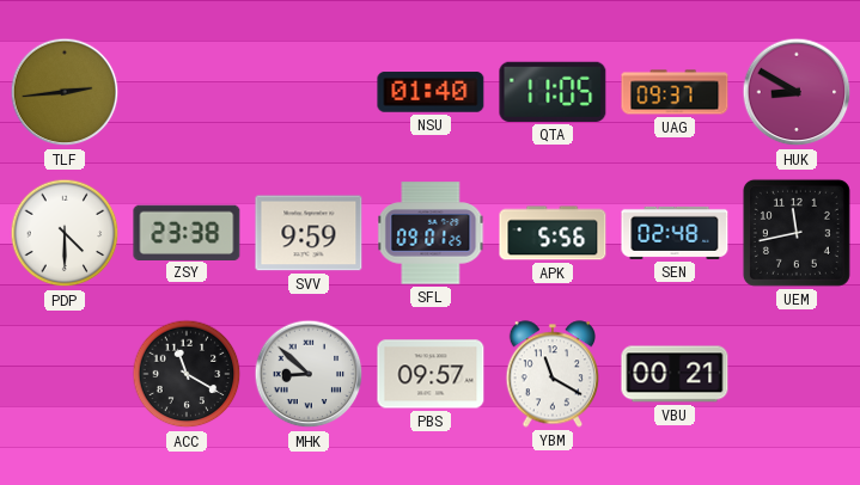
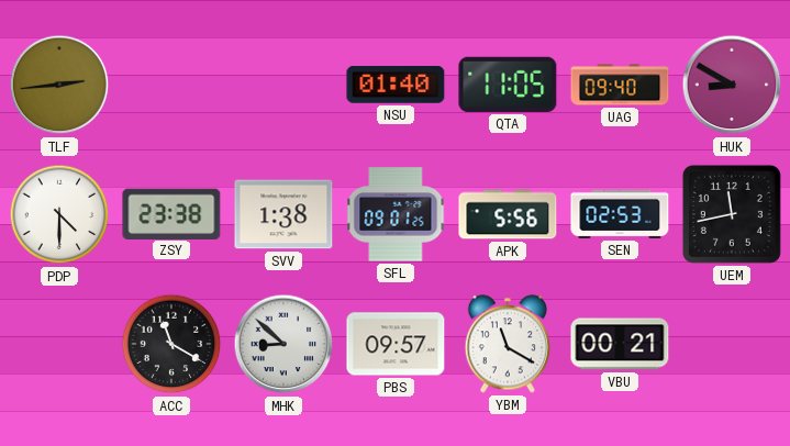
UAG: 09:37 -> 09:40 (620, 85)
SVV: 9:59 -> 1:38 (283, 214)
SEN: 02:48 -> 02:53 (620, 214)
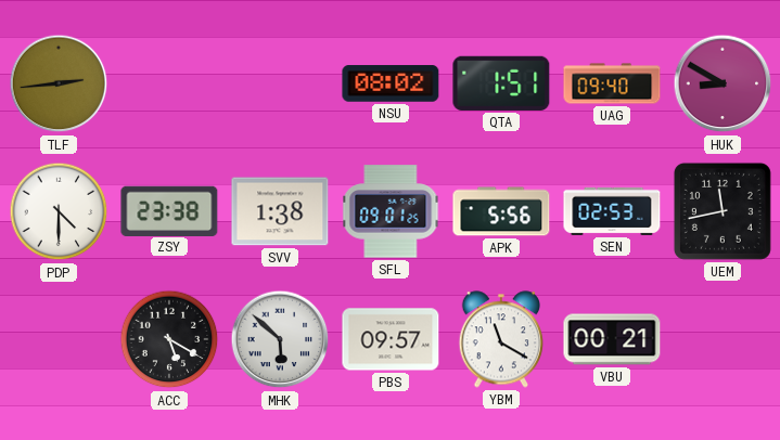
NSU: 01:40 -> 08:02 (391, 83)
QTA: 11:05 -> 1:51 (501, 83)
ACC: 11:20 -> 5:20 (169, 339)
MHK: 8:52 -> 5:52 (280, 339)
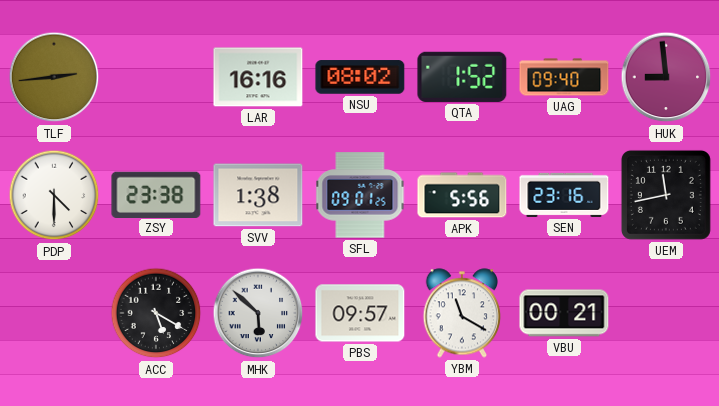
LAR: none -> 16:16 (258, 77)
QTA: 1:51 -> 1:52 (462, 77)
HUK: 8:50 -> 8:59 (666, 77)
SEN: 02:53 -> 23:16 (564, 195)
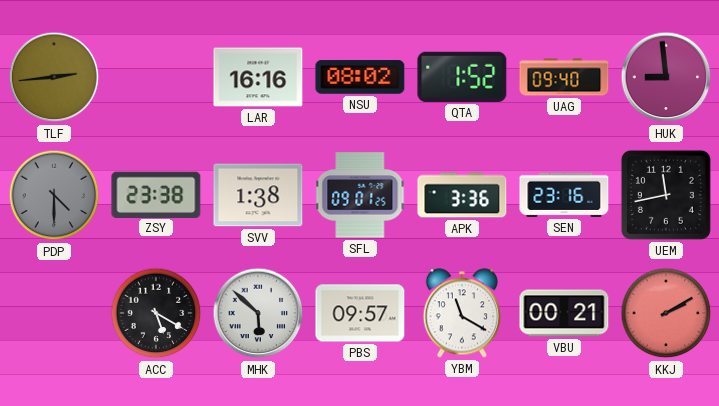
PDP dial: white -> grey (54, 195)
APK: 5:56 -> 3:36 (462, 195)
KKJ: none -> 2:10 (666, 313)
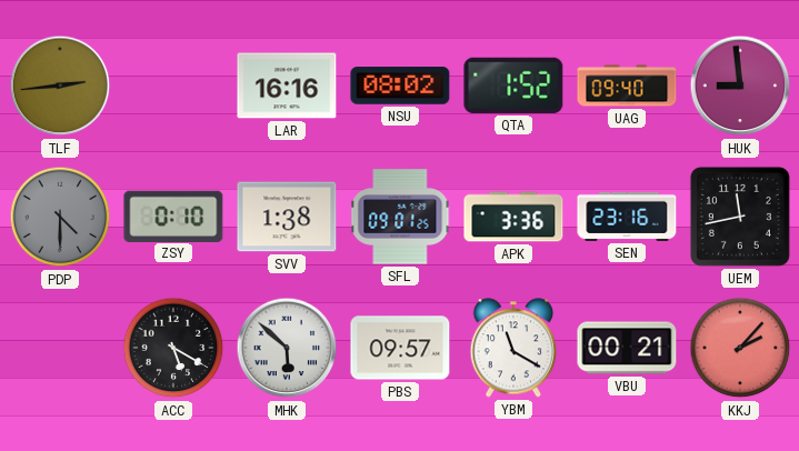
ZSY: 23:38 -> 0:10 (173, 216)
KKJ: 2:10 -> 2:07 (740, 348)
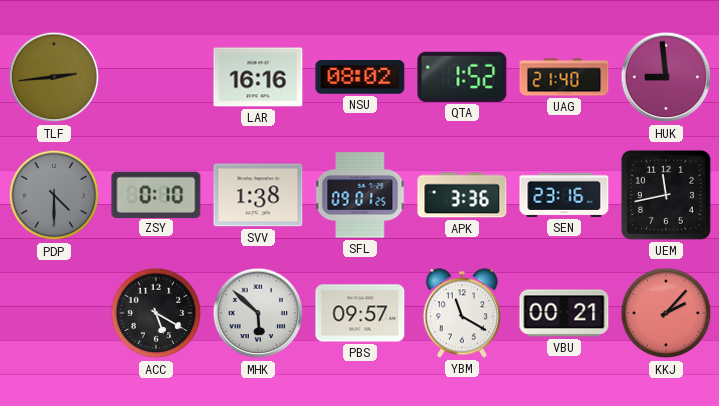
UAG: 09:40 -> 21:40 (564, 77)
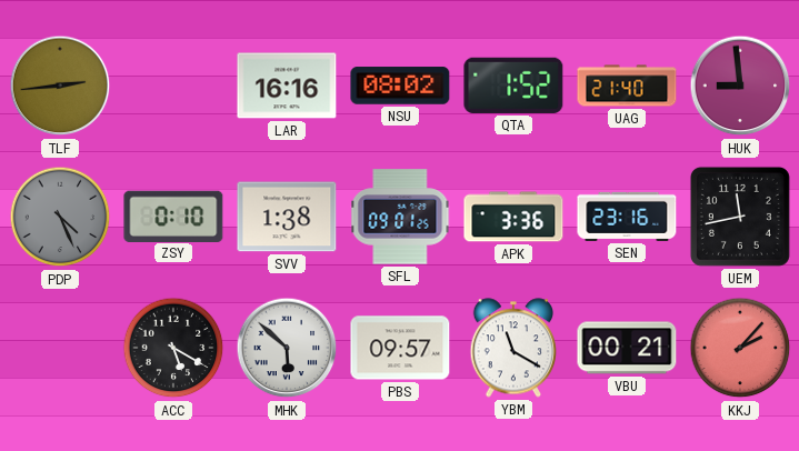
PDP: 4:30 -> 4:26 (60, 217)
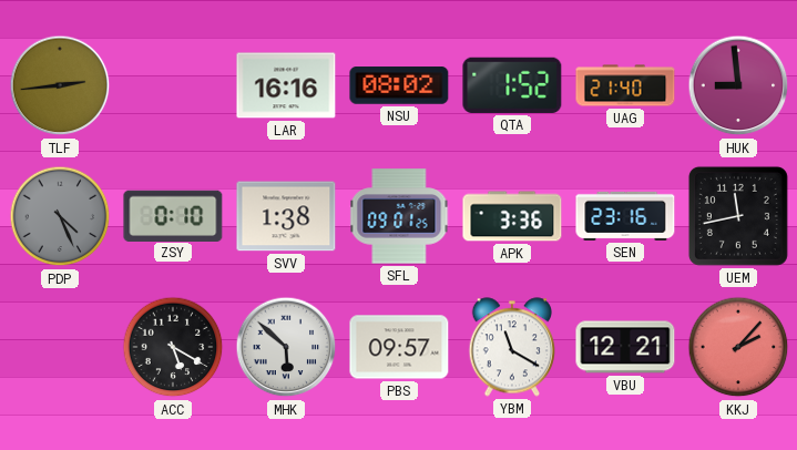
VBU: 00:21 -> 12:21 (625, 347)
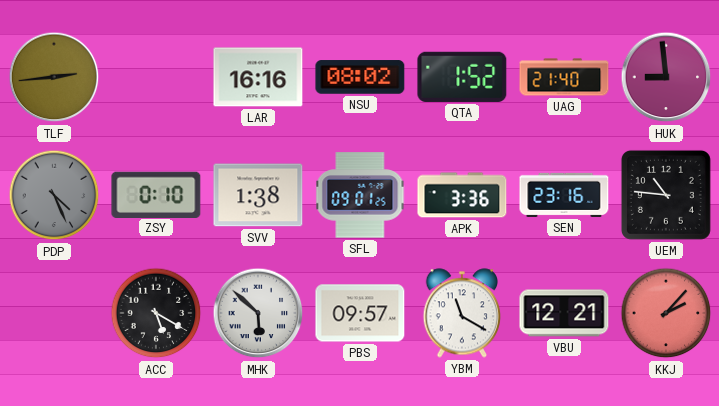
UEM: 11:43 -> 10:46 (666, 195)
